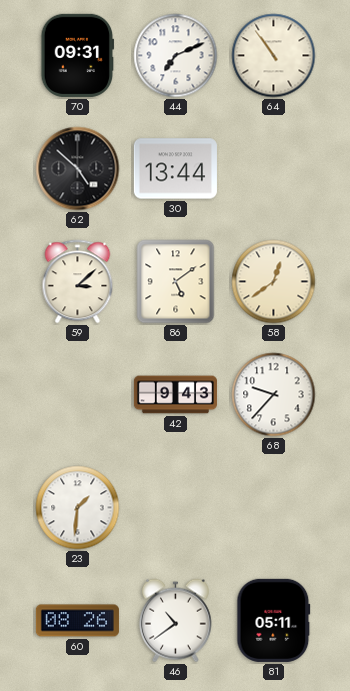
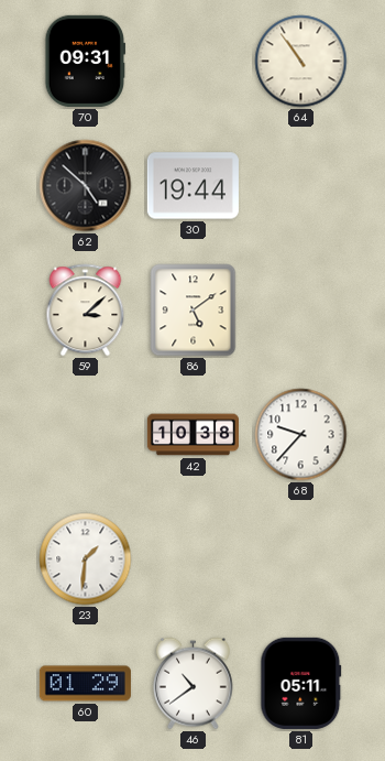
44: 7:11 -> none (176, 56)
30: 13:44 -> 19:44 (193, 186)
58: 12:39 -> none (274, 282)
42: 9:43 -> 10:38 (193, 435)
60: 08:26 -> 01:29 (85, 684)
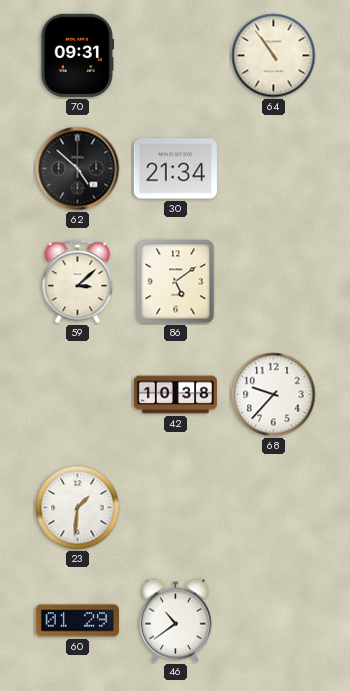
30: 19:44 -> 21:34 (175, 169)
81: 05:11 -> none (301, 683)
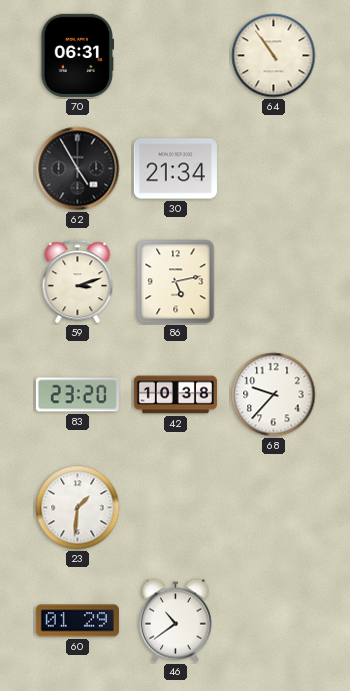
70: 09:31 -> 06:31 (78, 55)
62: 4:52 -> 4:55 (78, 169)
59: 3:08 -> 3:12 (78, 282)
86: 5:09 -> 5:13 (176, 282)
83: none -> 23:20 (77, 395)
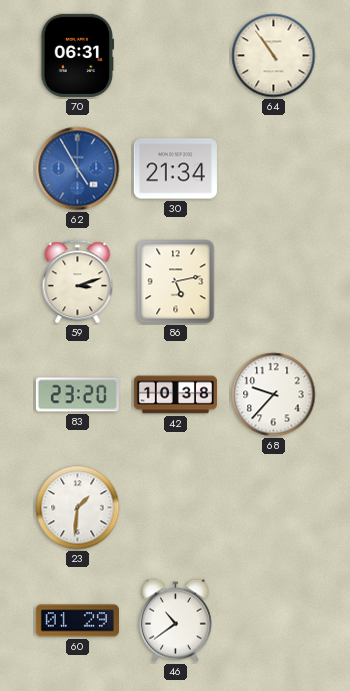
62 dial: black -> blue (78, 169)
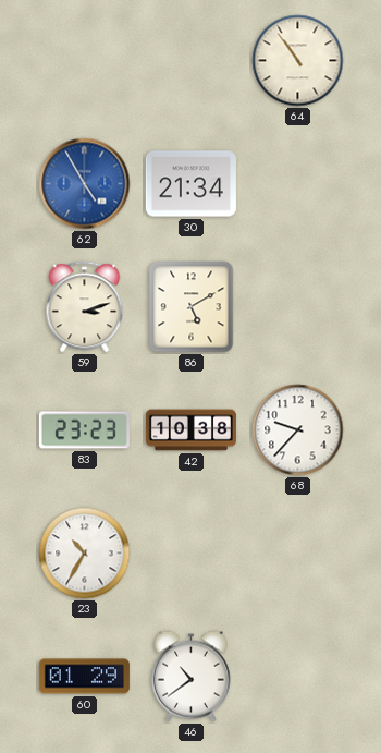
70: 06:31 -> none (78, 55)
86: 5:13 -> 5:10 (192, 307)
83: 23:20 -> 23:23 (84, 430)
23: 1:31 -> 10:35 (85, 554)
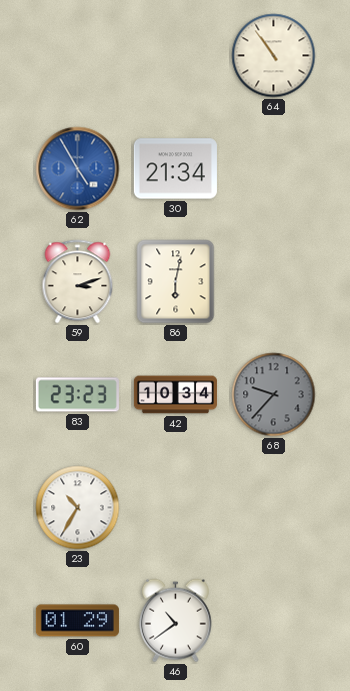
86: 5:10 -> 6:02 (176, 282)
42: 10:38 -> 10:34 (175, 395)
68 dial: white -> grey (274, 395)
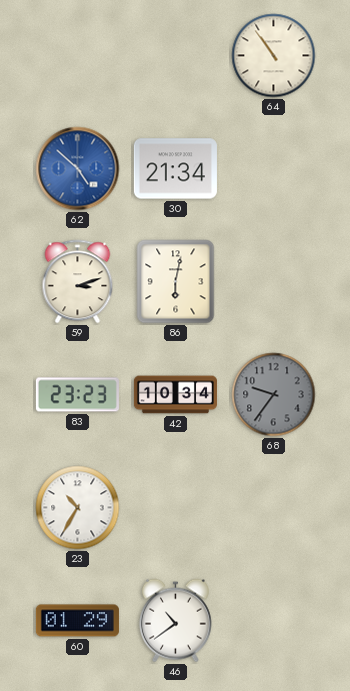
62: 4:55 -> 4:52 (78, 169)
68: 9:37 -> 9:36 (274, 395)
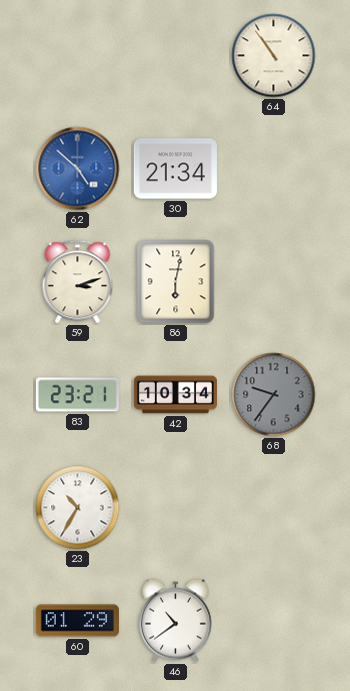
83: 23:23 -> 23:21 (77, 395)
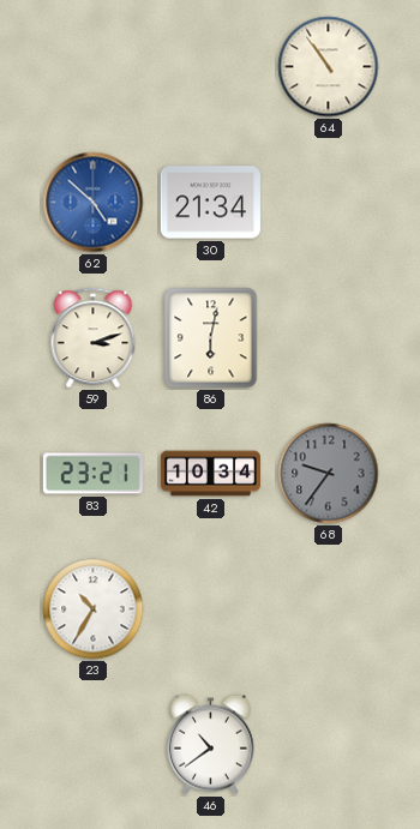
60: 01:29 -> none (77, 621)
